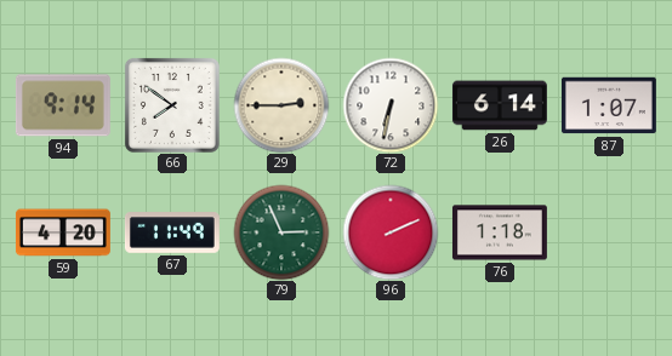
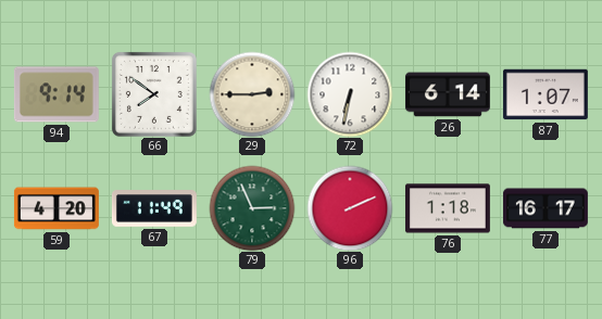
77: none -> 16:17 (545, 208)
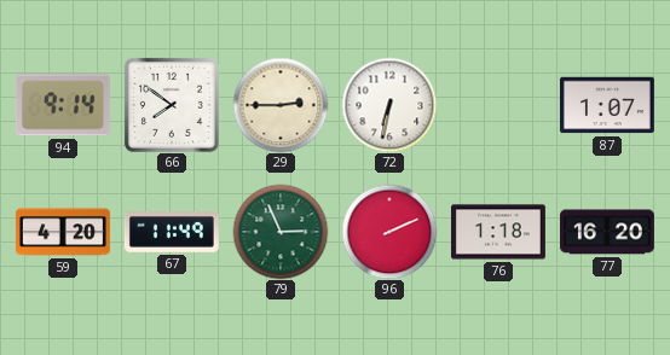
26: 6:14 -> none (448, 94)
77: 16:17 -> 16:20 (607, 232)
